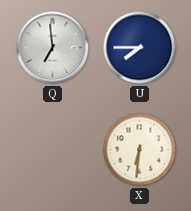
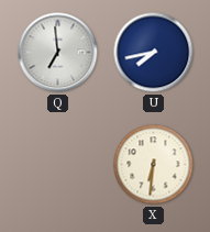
U: 7:45 -> 7:43 (154, 53)
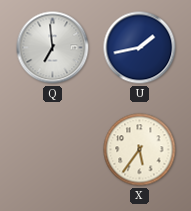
U: 7:43 -> 1:43 (140, 48)
X: 6:31 -> 5:36 (140, 150)
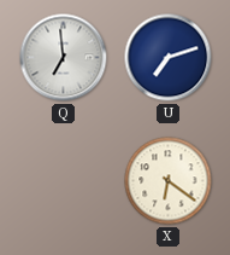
U: 1:43 -> 7:12 (169, 58)
X: 5:36 -> 6:21 (169, 181)
